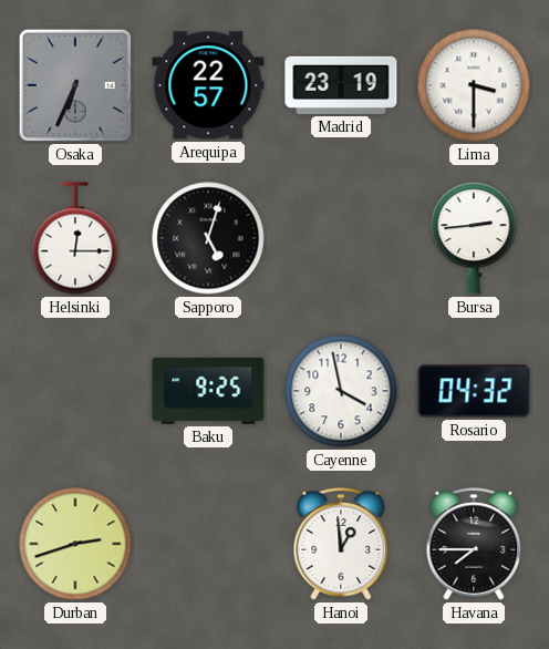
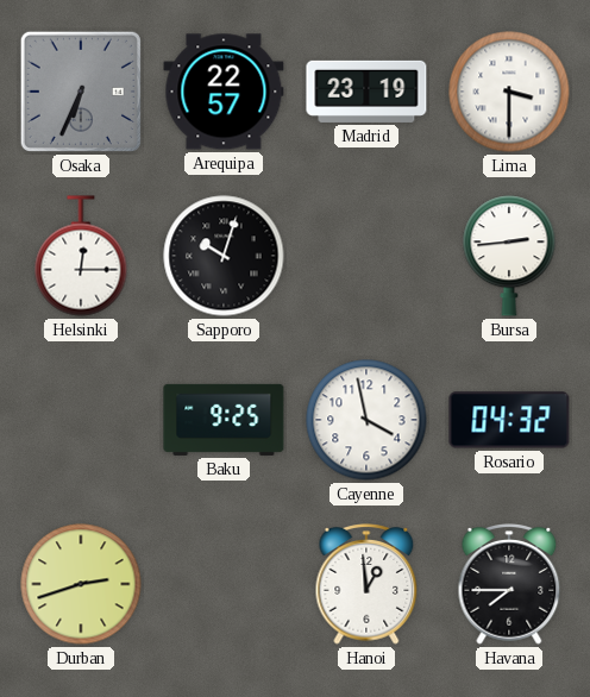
Sapporo: 5:03 -> 10:03 (224, 256)
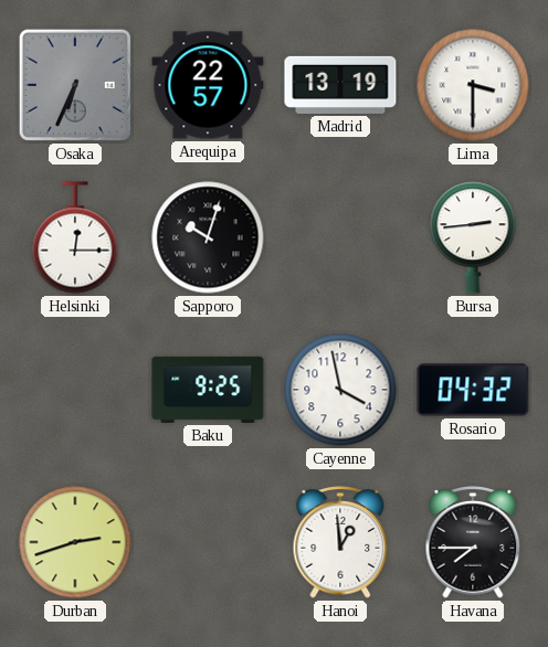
Madrid: 23:19 -> 13:19 (340, 85)
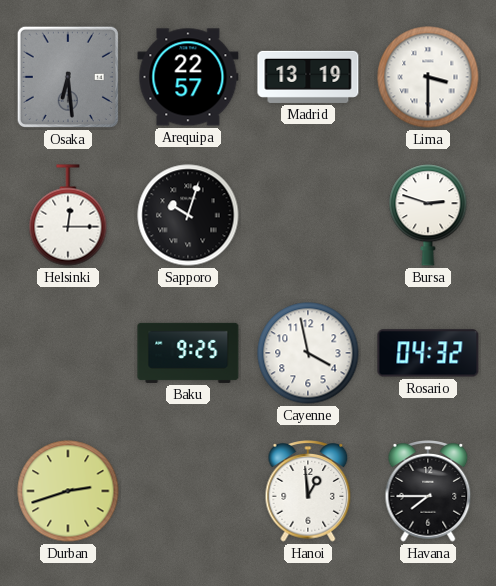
Osaka: 6:34 -> 6:29 (68, 77)
Bursa: 2:44 -> 2:48 (428, 215)
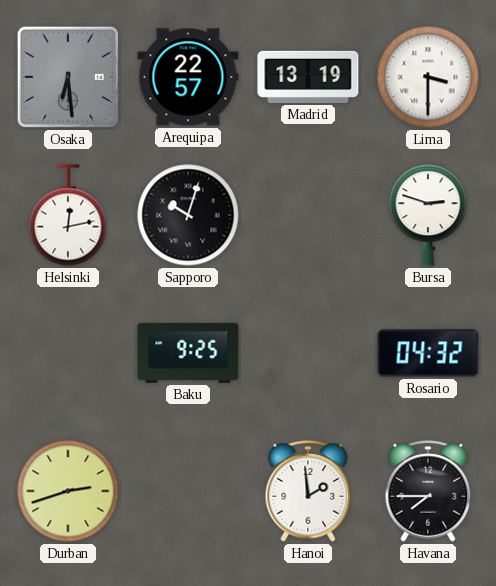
Helsinki: 12:15 -> 12:13 (68, 215)
Cayenne: 3:58 -> none (308, 353)
Hanoi: 12:59 -> 1:59 (308, 491)
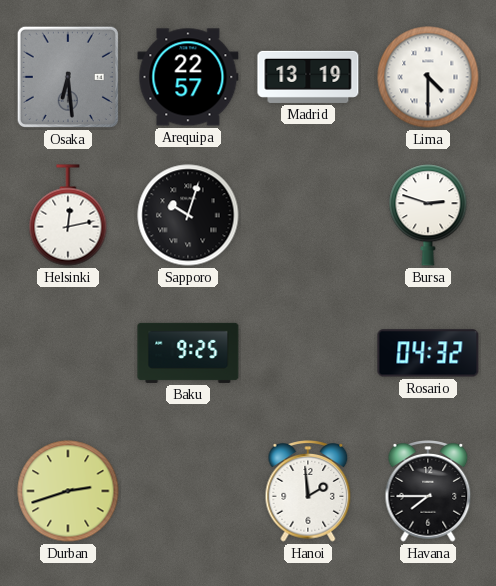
Lima: 3:30 -> 4:30 (428, 77)
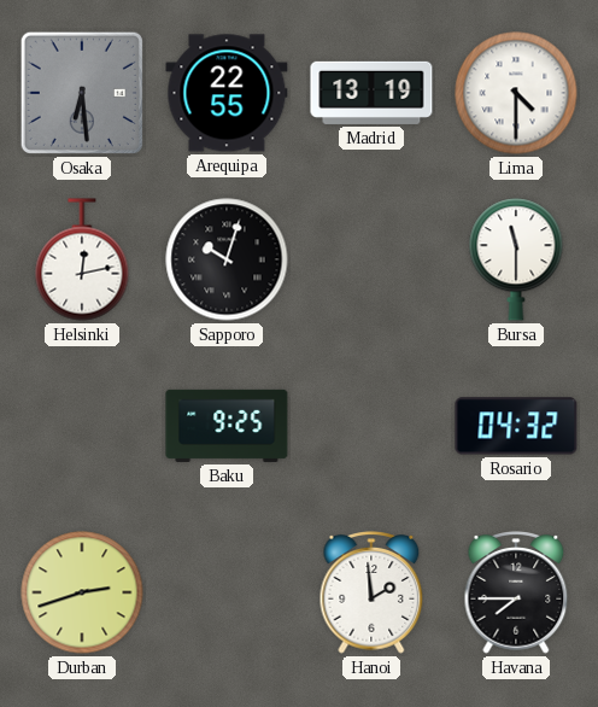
Arequipa: 22:57 -> 22:55 (227, 93)
Bursa: 2:48 -> 11:30 (516, 259)
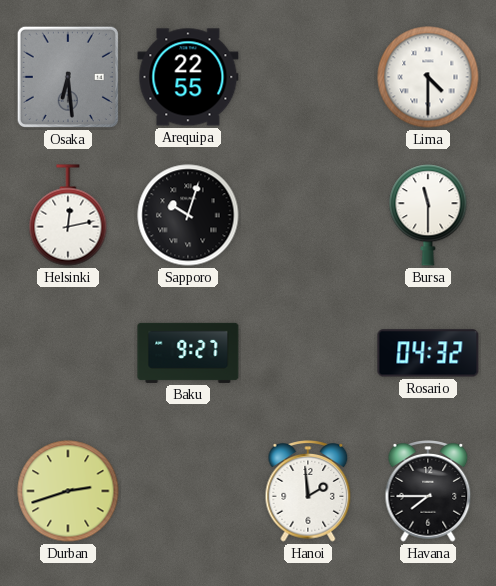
Madrid: 13:19 -> none (371, 93)
Baku: 9:25 -> 9:27 (188, 353)
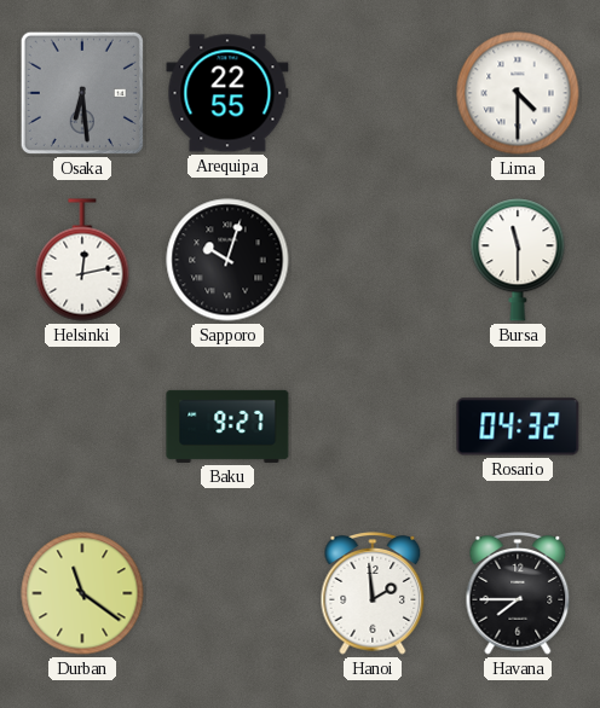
Durban: 2:42 -> 11:21 (82, 593)
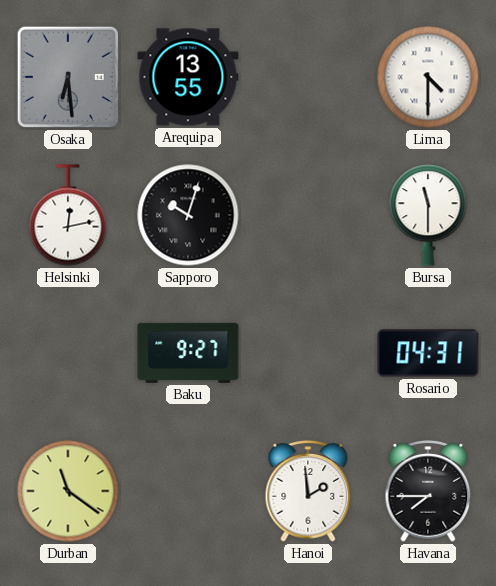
Arequipa: 22:55 -> 13:55 (188, 77)
Rosario: 04:32 -> 04:31 (428, 353)
